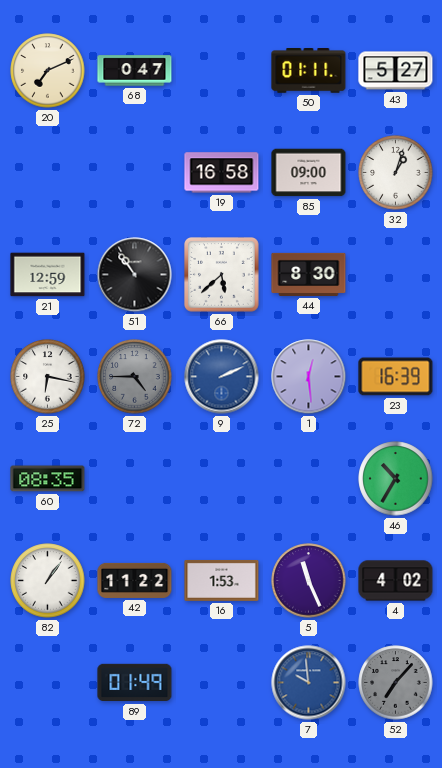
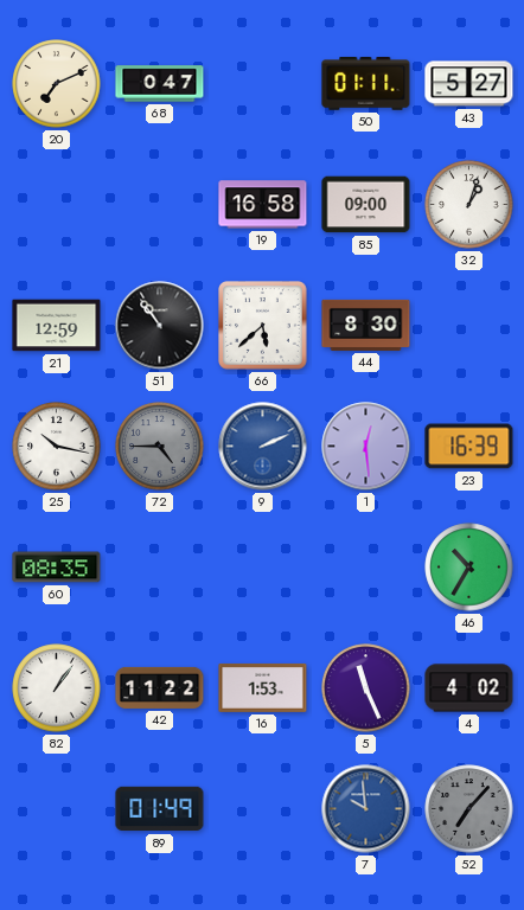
25: 6:17 -> 10:17 (57, 447)
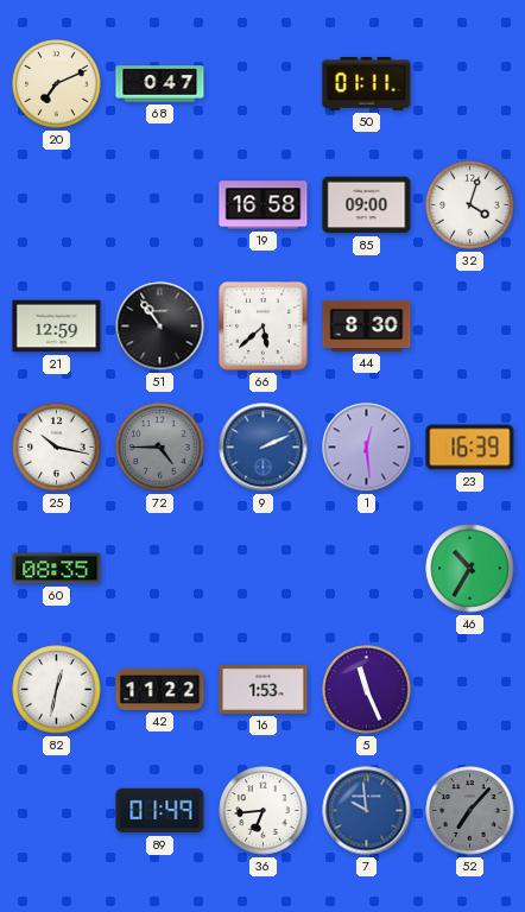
43: 5:27 -> none (469, 84)
32: 1:03 -> 4:03 (470, 205)
82: 1:06 -> 12:32 (57, 690)
4: 4:02 -> none (469, 688)
36: none -> 6:44 (264, 811)
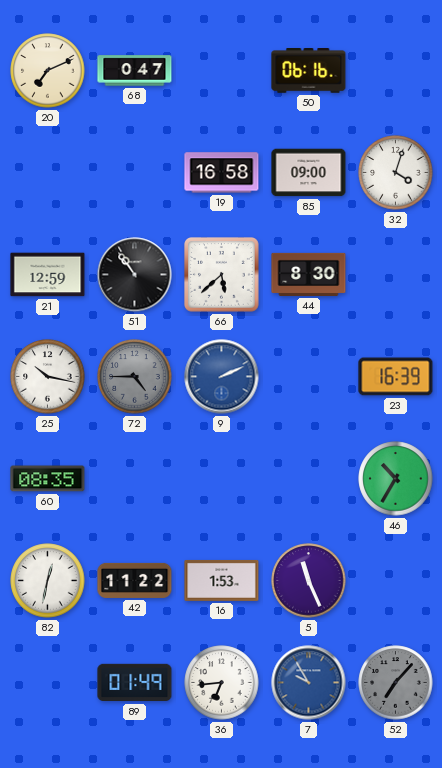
50: 01:11 -> 06:16 (309, 71)
1: 12:29 -> none (367, 448)
7: 9:59 -> 9:55 (309, 683)
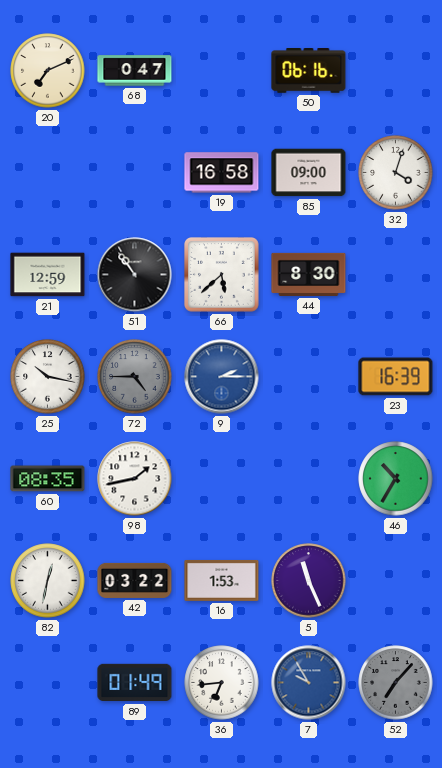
9: 2:11 -> 2:15 (222, 377)
98: none -> 1:43 (135, 479)
42: 11:22 -> 03:22 (135, 580)
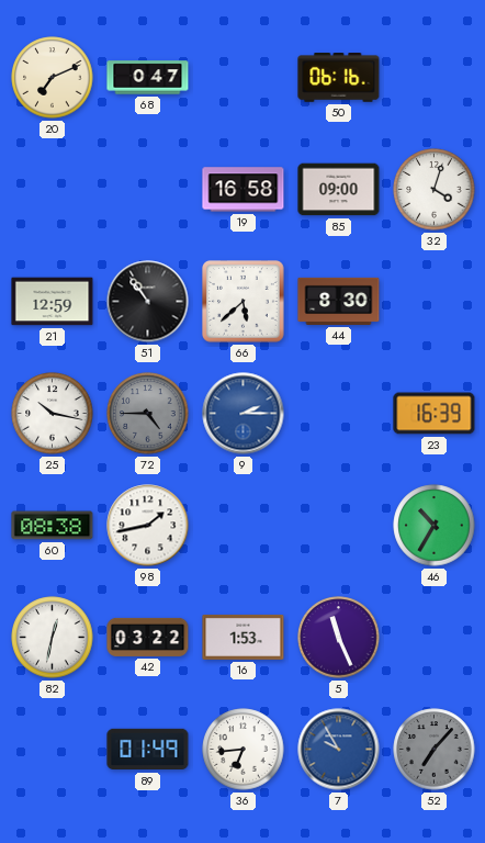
60: 08:35 -> 08:38 (53, 526)
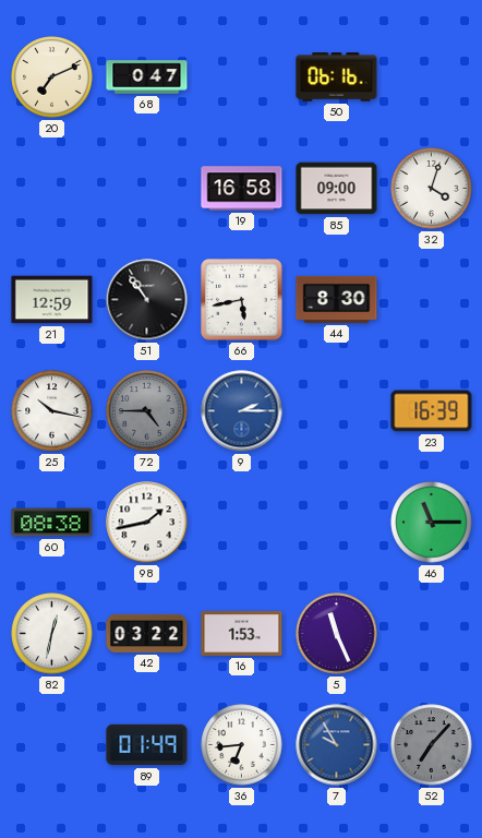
66: 5:38 -> 5:43 (242, 300)
46: 10:35 -> 11:15 (432, 523)
